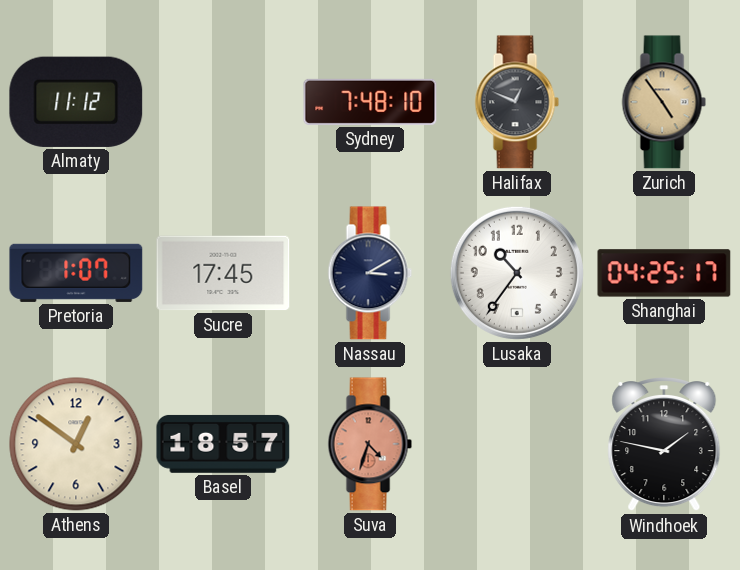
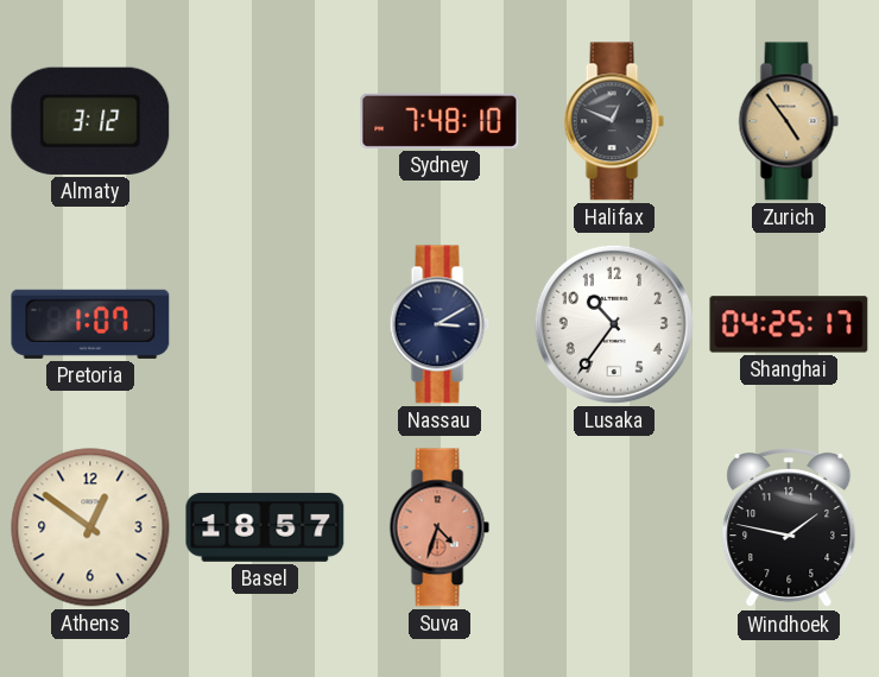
Almaty: 11:12 -> 3:12 (90, 121)
Sucre: 17:45 -> none (223, 273)
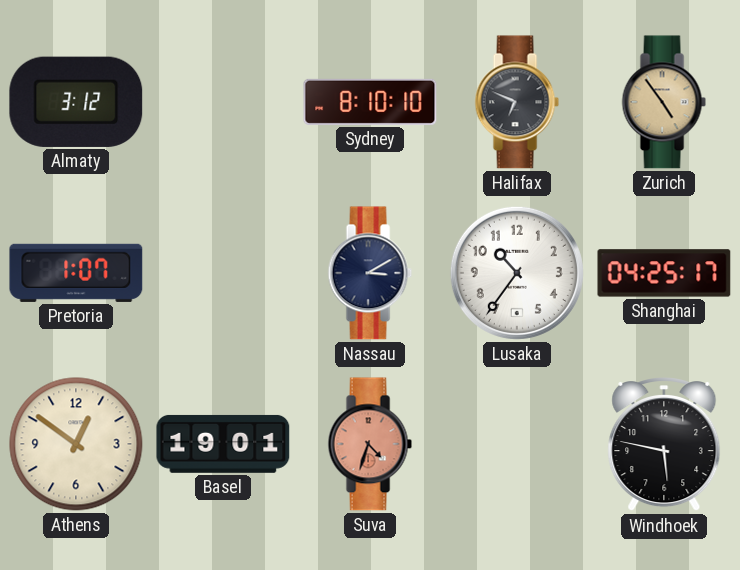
Sydney: 7:48 -> 8:10 (370, 102)
Halifax: 12:49 -> 6:49 (517, 102)
Basel: 18:57 -> 19:01 (223, 444)
Windhoek: 1:47 -> 5:47 (664, 445)
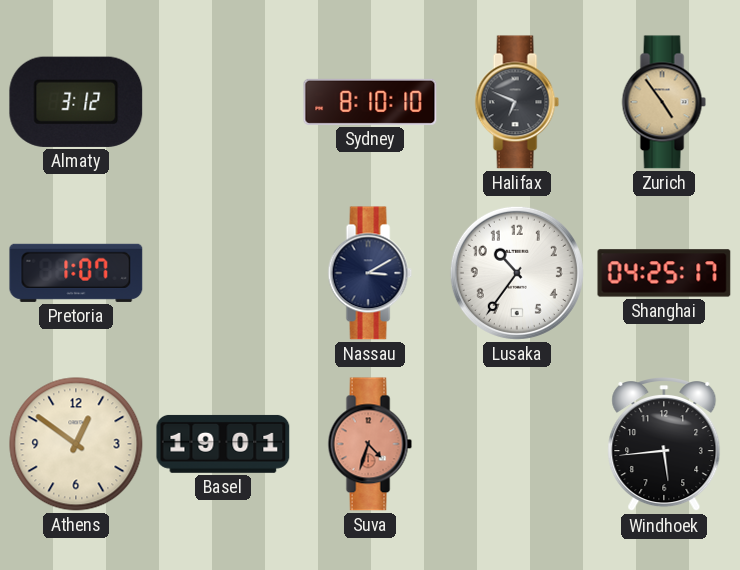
Windhoek: 5:47 -> 5:44 (664, 445)
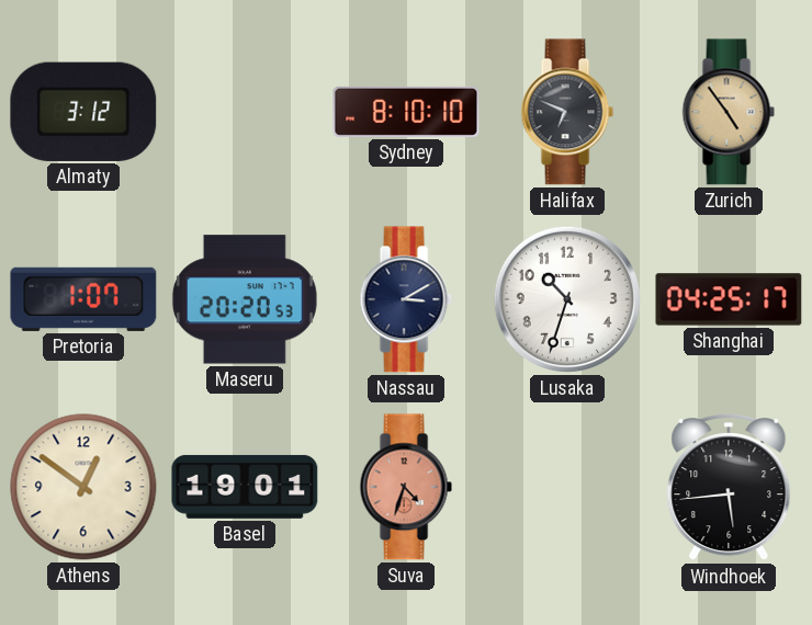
Maseru: none -> 20:20 (245, 299)
Lusaka: 10:36 -> 10:33 (567, 299)
